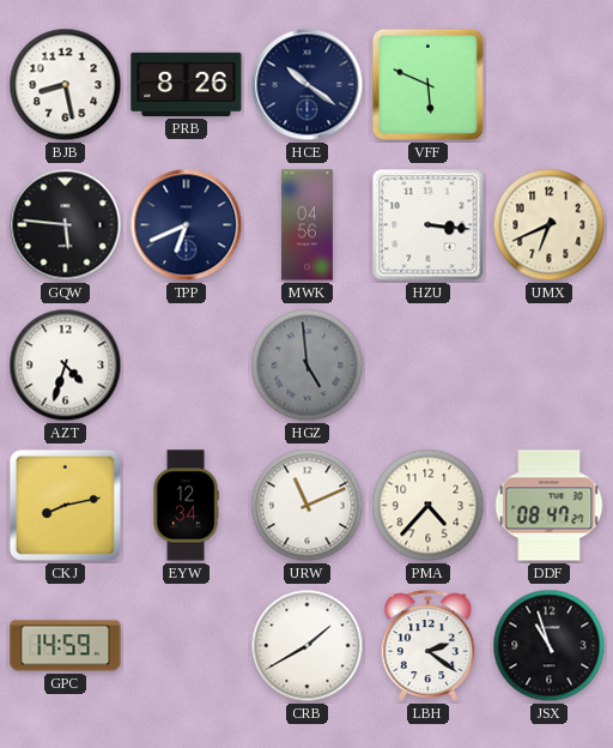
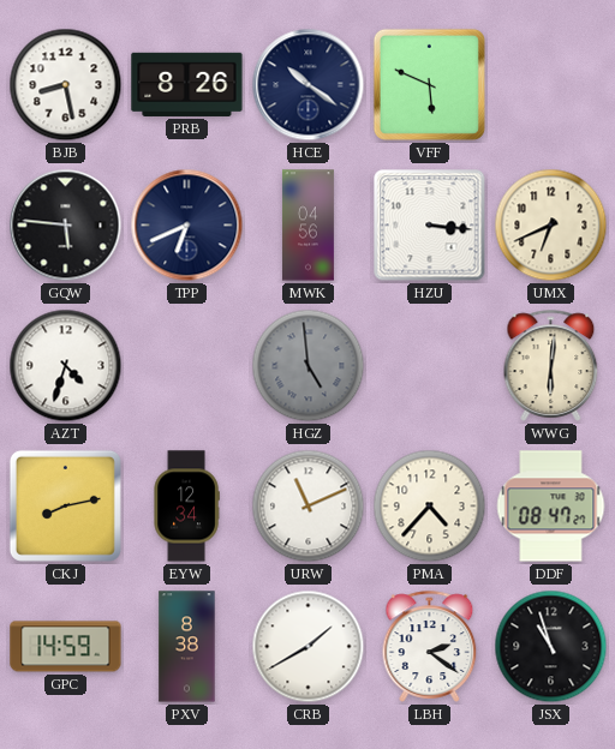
WWG: none -> 6:01 (551, 365)
PXV: none -> 8:38 (187, 647)
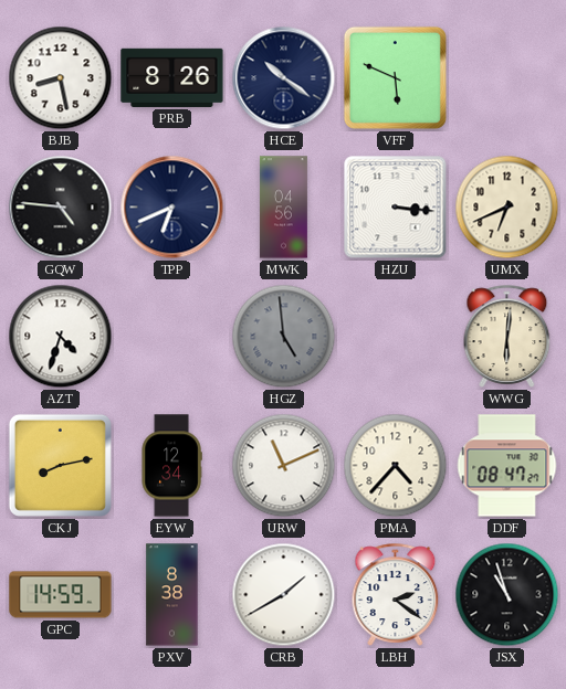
GQW: 5:46 -> 4:46 (61, 208)
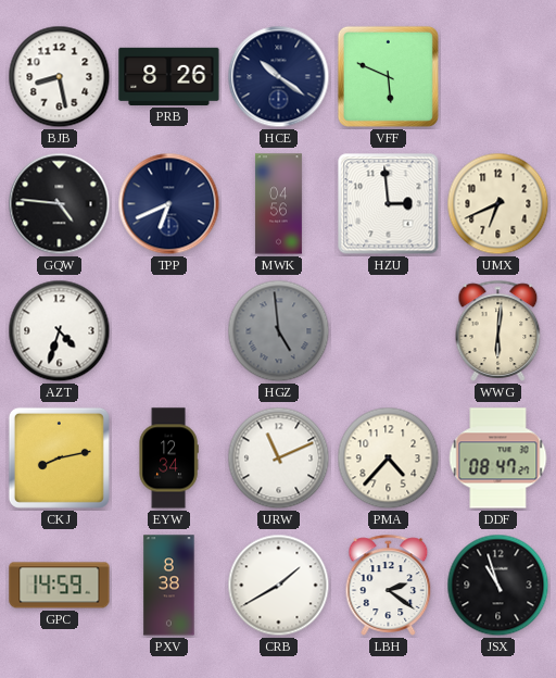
HZU: 3:16 -> 2:59 (389, 204)
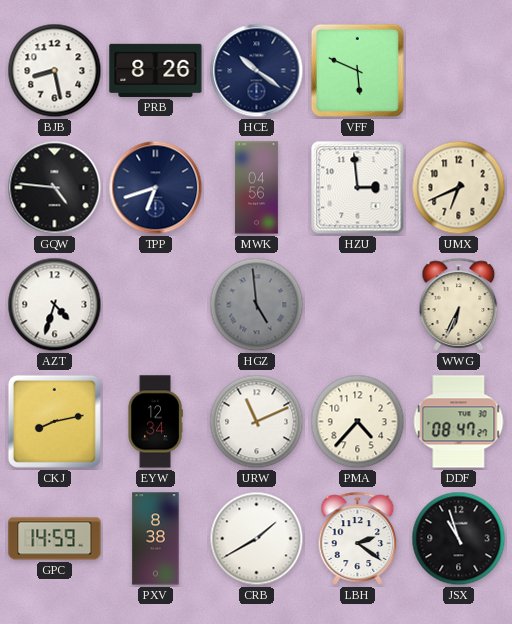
TPP: 6:41 -> 6:42 (156, 188)
WWG: 6:01 -> 6:34 (459, 304)
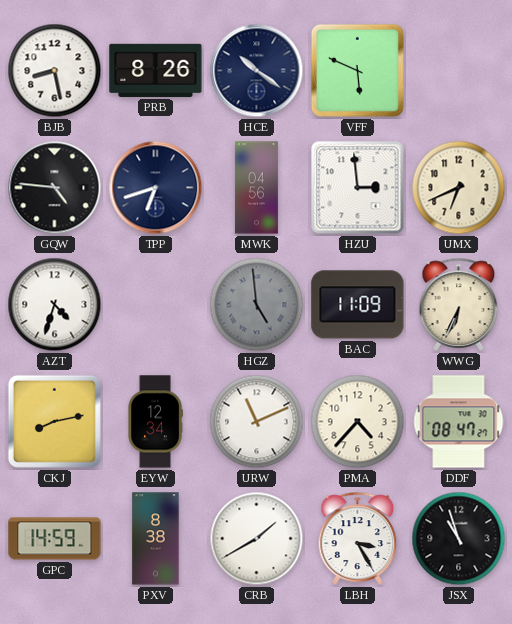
BAC: none -> 11:09 (358, 305)
LBH: 2:21 -> 3:25 (358, 538)
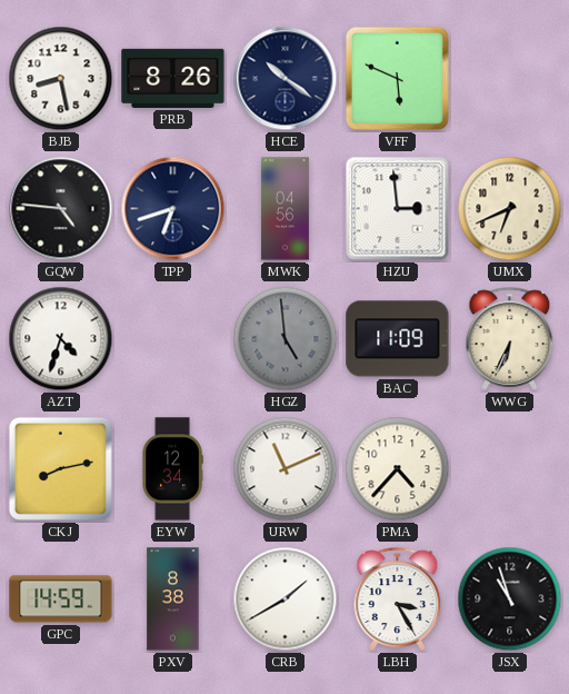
DDF: 08:47 -> none (459, 422)
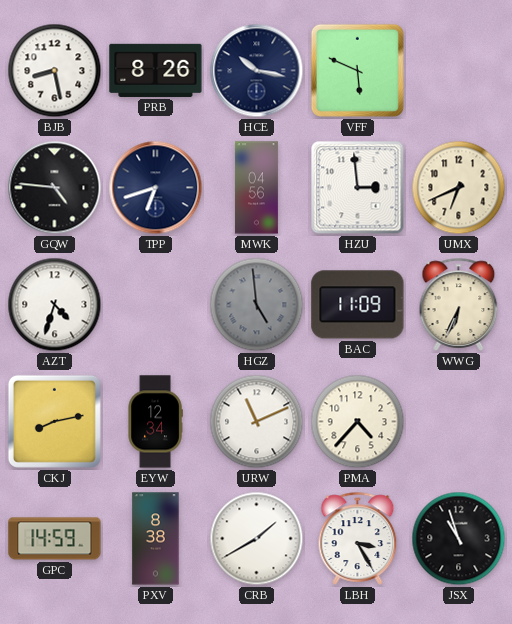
HCE: 10:21 -> 10:17 (257, 71)
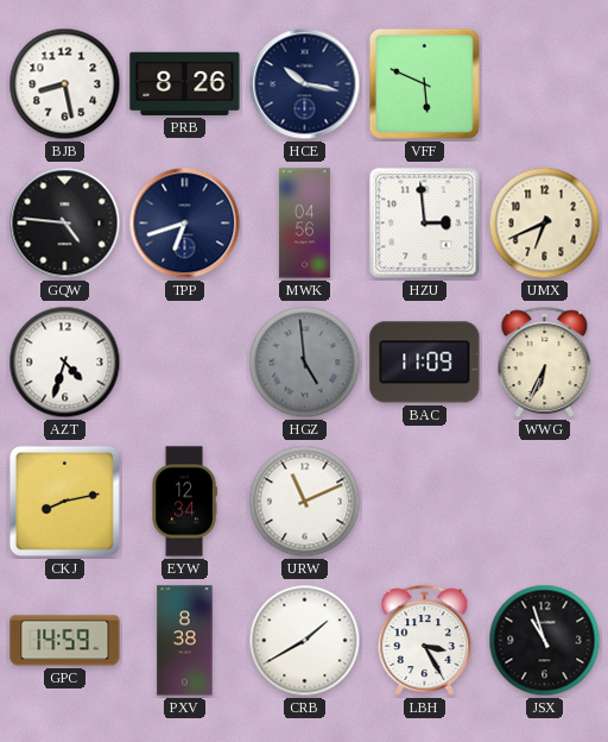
PMA: 4:37 -> none (358, 422)
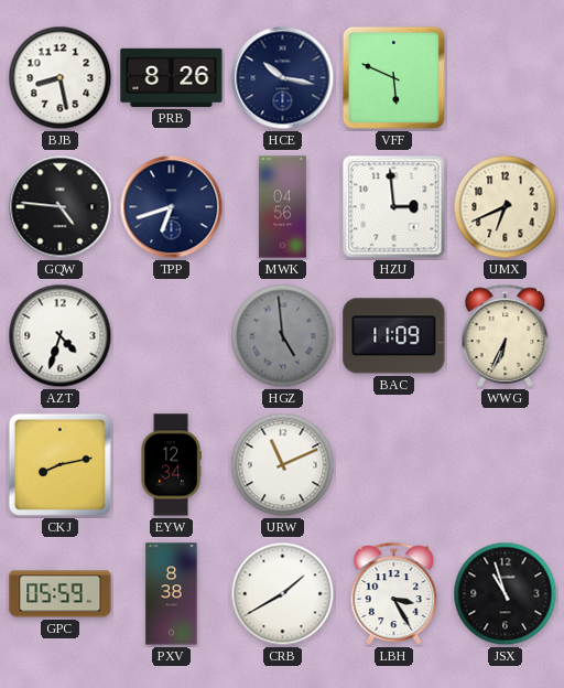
GPC: 14:59 -> 05:59 (61, 594)
